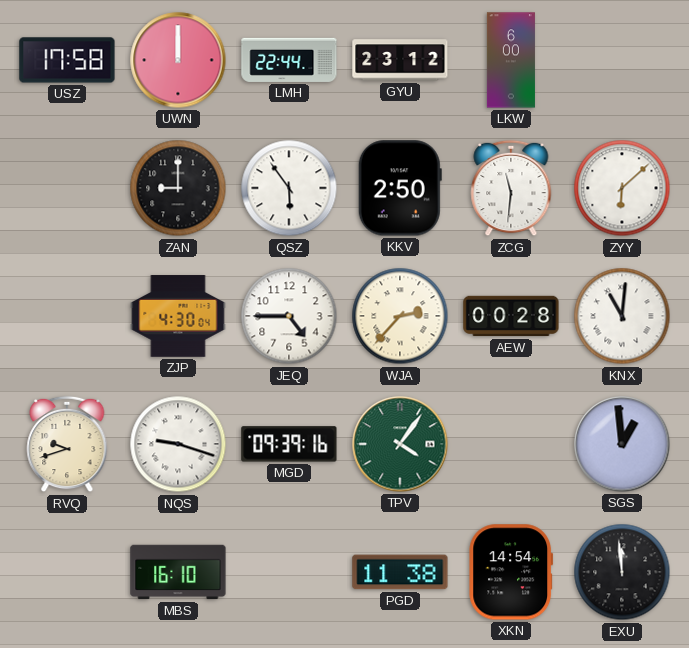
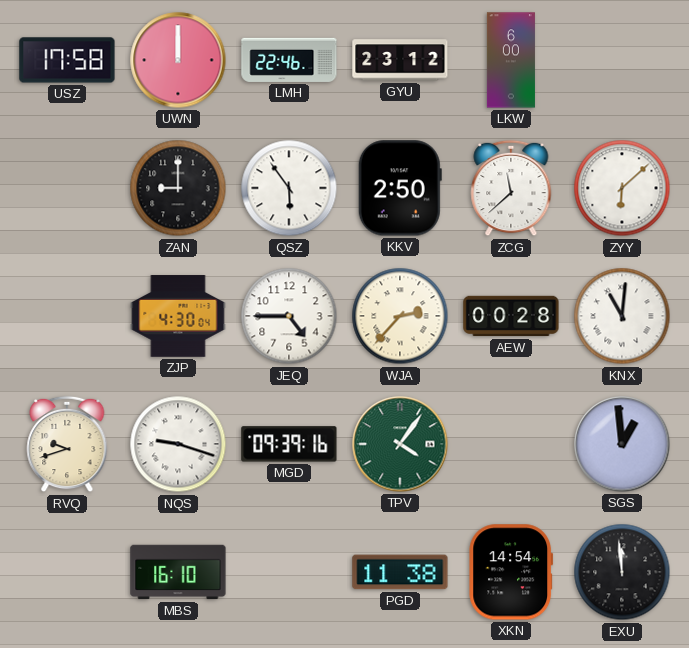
LMH: 22:44 -> 22:46 (289, 60)
ZCG: 11:31 -> 11:38 (511, 188)
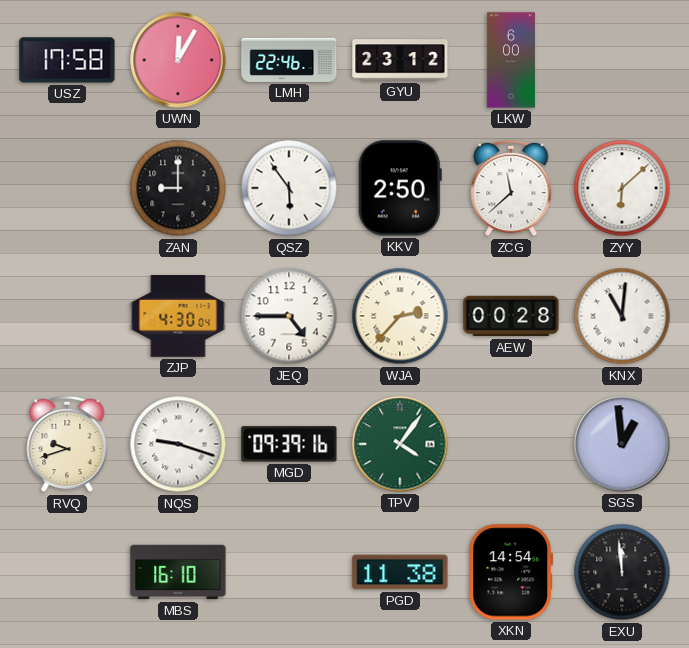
UWN: 12:00 -> 12:05 (178, 60)
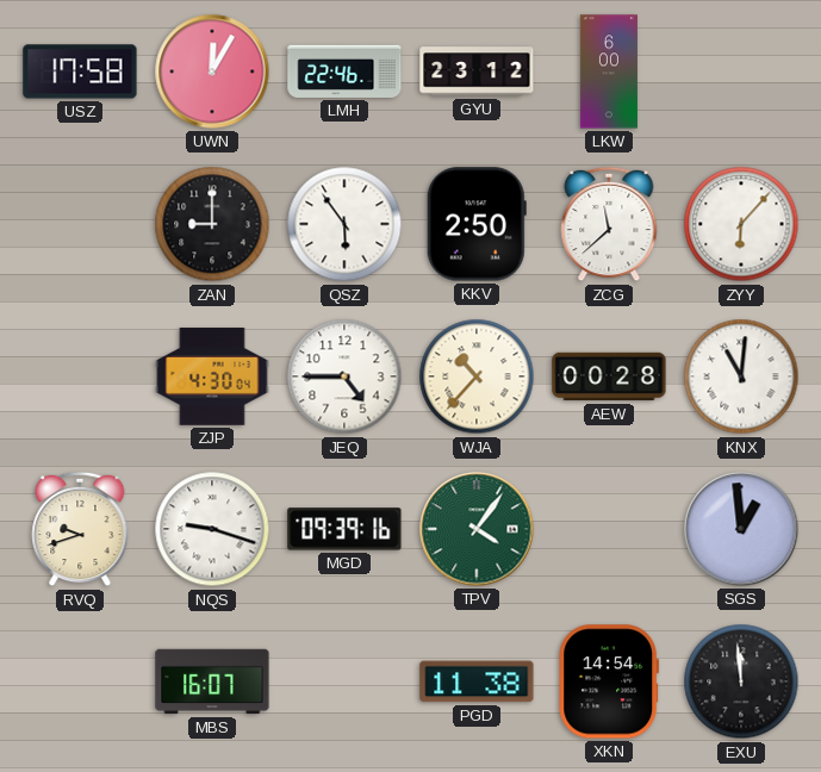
ZYY: 6:08 -> 6:07 (741, 224)
WJA: 2:37 -> 10:37 (477, 376)
MBS: 16:10 -> 16:07 (212, 681)
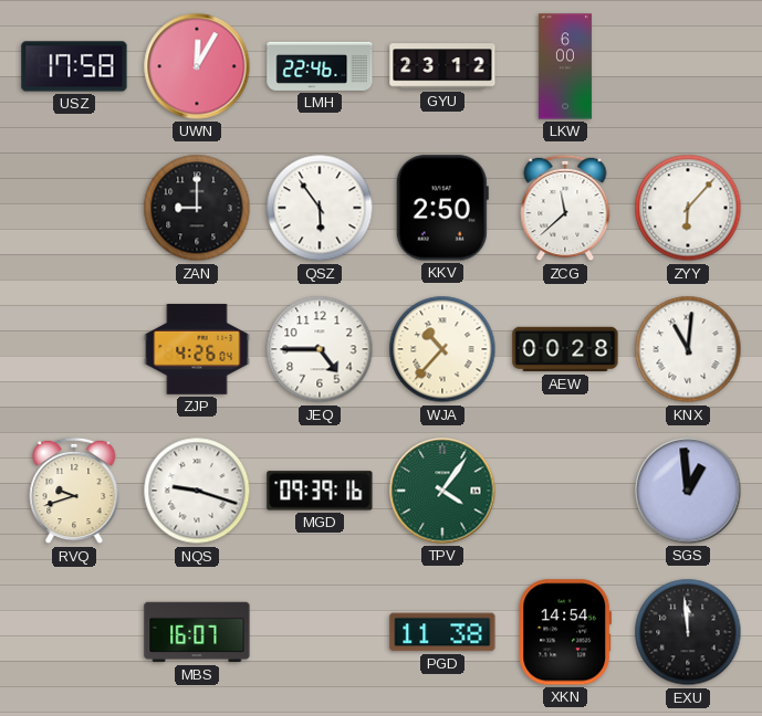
ZJP: 4:30 -> 4:26 (197, 349)
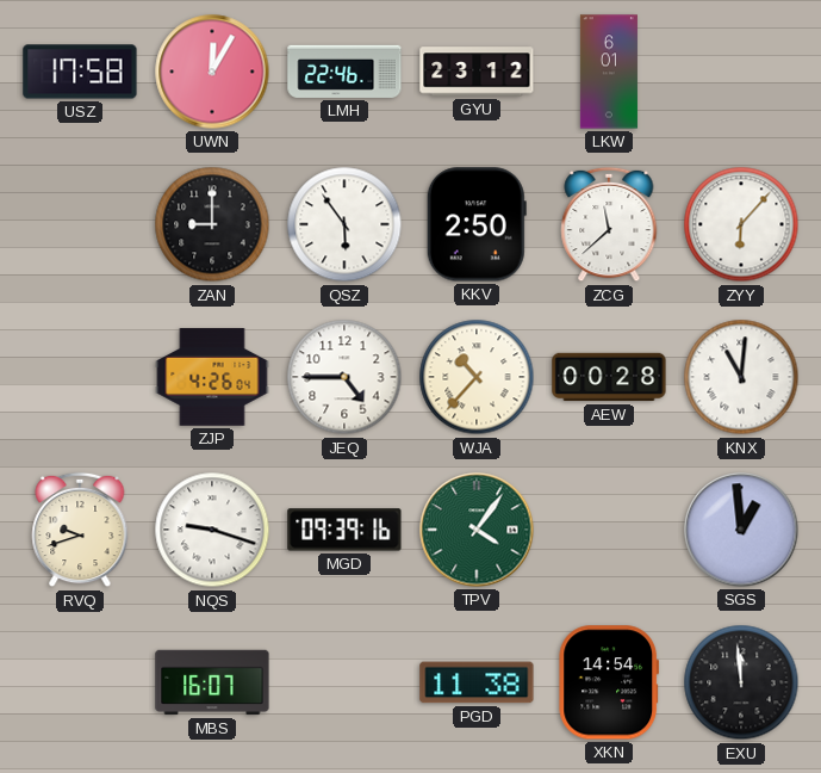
LKW: 6:00 -> 6:01 (609, 72)
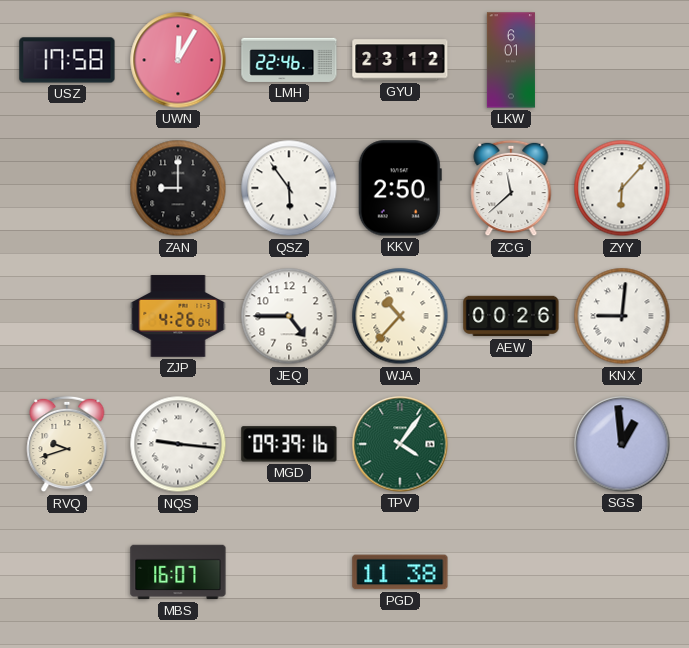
AEW: 00:28 -> 00:26 (511, 316)
KNX: 11:01 -> 9:01 (622, 316)
NQS: 9:18 -> 9:16 (178, 444)
XKN: 14:54 -> none (609, 682)
EXU: 11:59 -> none (741, 682)
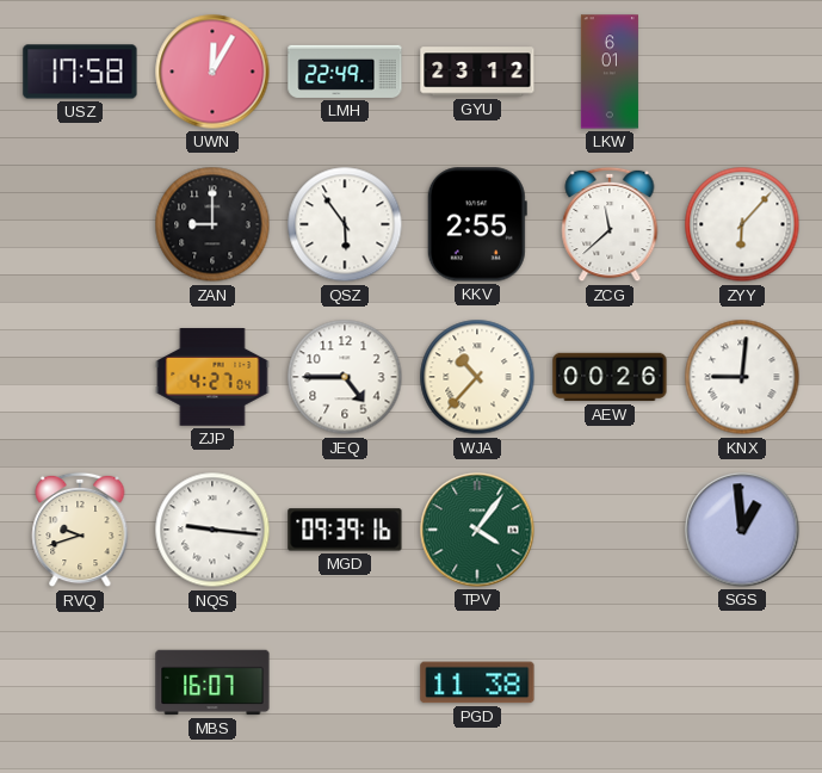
LMH: 22:46 -> 22:49 (345, 72)
KKV: 2:50 -> 2:55 (477, 224)
ZJP: 4:26 -> 4:27 (212, 377)
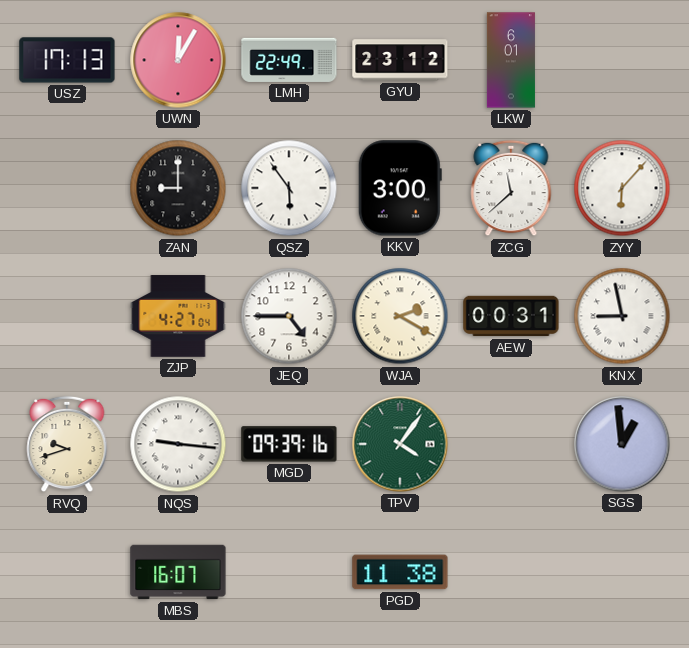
USZ: 17:58 -> 17:13 (67, 60)
KKV: 2:55 -> 3:00 (400, 188)
WJA: 10:37 -> 2:20 (400, 316)
AEW: 00:26 -> 00:31 (511, 316)
KNX: 9:01 -> 8:58 (622, 316)
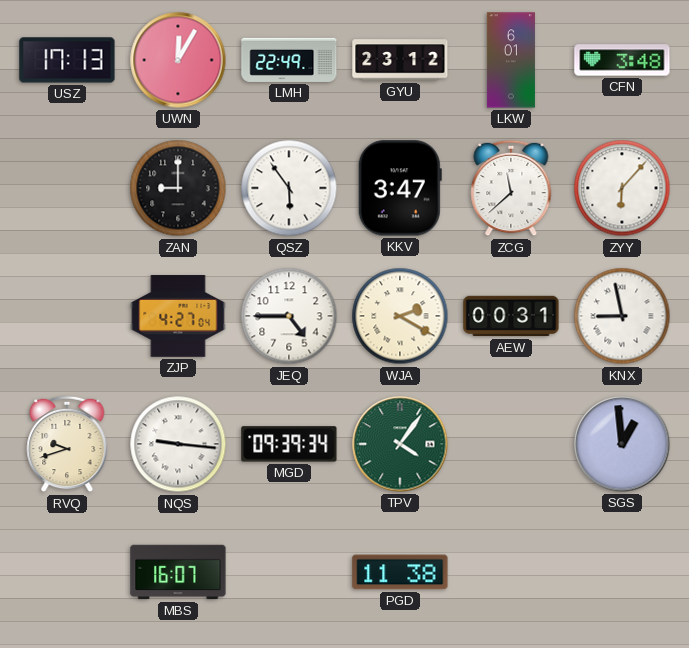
CFN: none -> 3:48 (622, 60)
KKV: 3:00 -> 3:47 (400, 188)
MGD: 09:39:16 -> 09:39:34 (289, 444)
